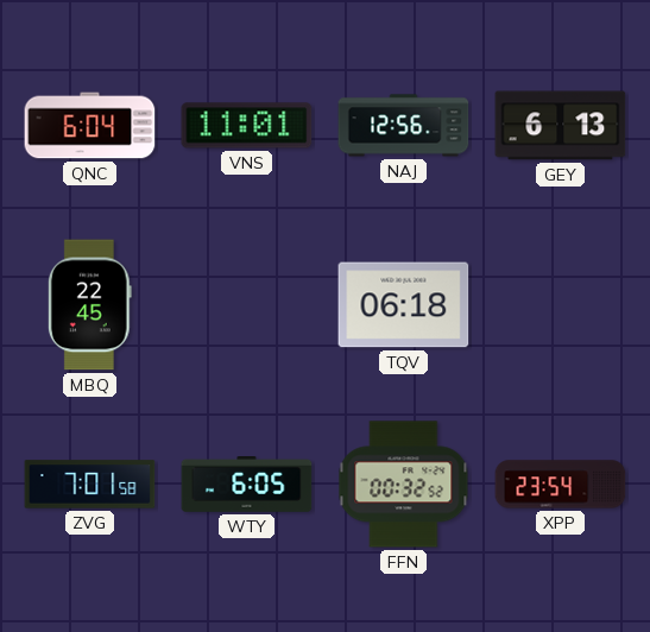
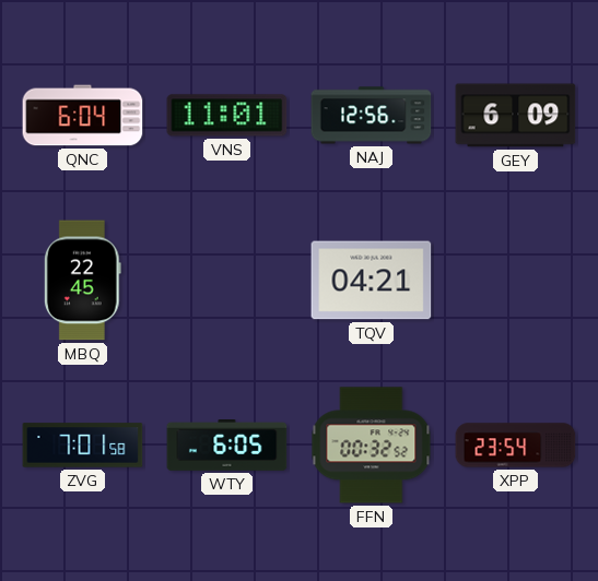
GEY: 6:13 -> 6:09 (516, 116)
TQV: 06:18 -> 04:21 (372, 281)
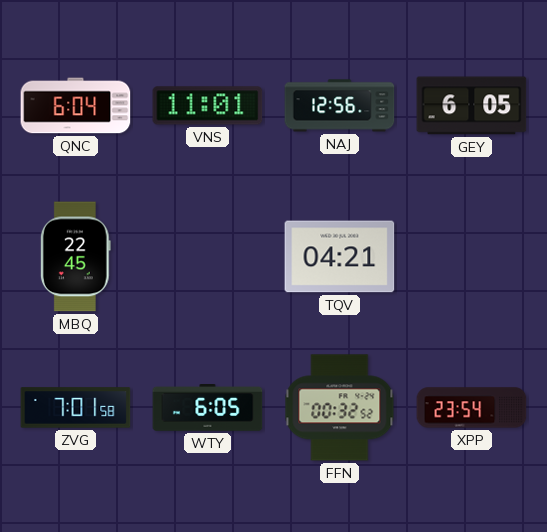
GEY: 6:09 -> 6:05 (472, 106)
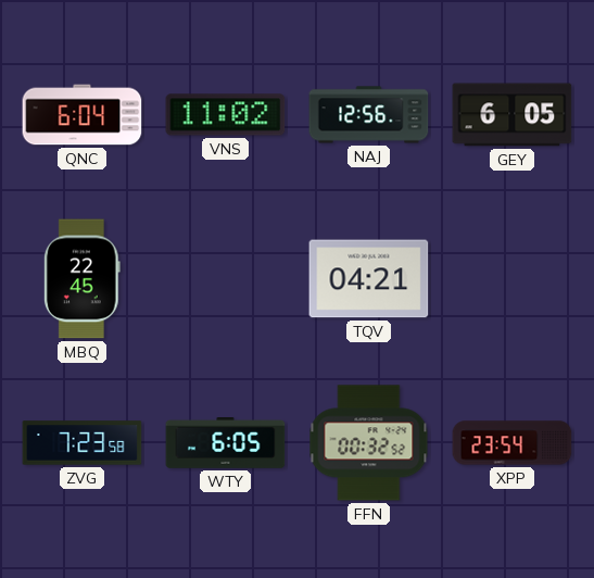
VNS: 11:01 -> 11:02 (226, 115)
ZVG: 7:01 -> 7:23 (83, 443)
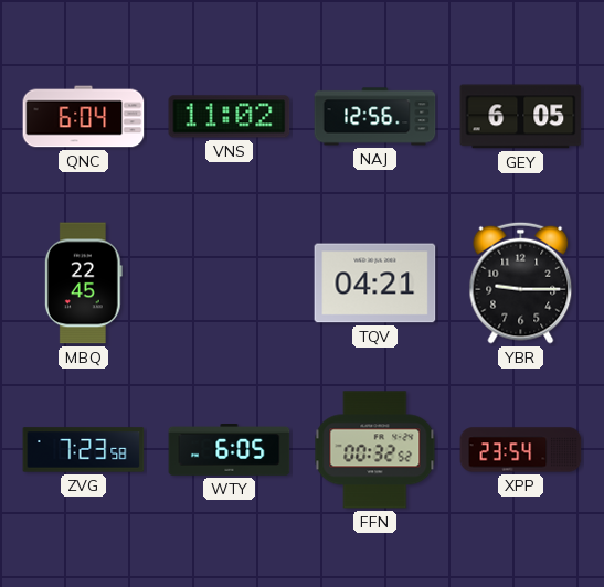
YBR: none -> 9:15 (521, 282)
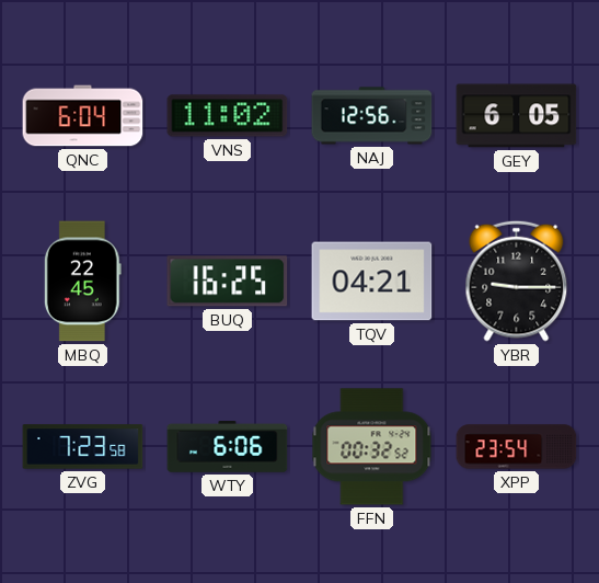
BUQ: none -> 16:25 (228, 282)
WTY: 6:05 -> 6:06 (228, 447)
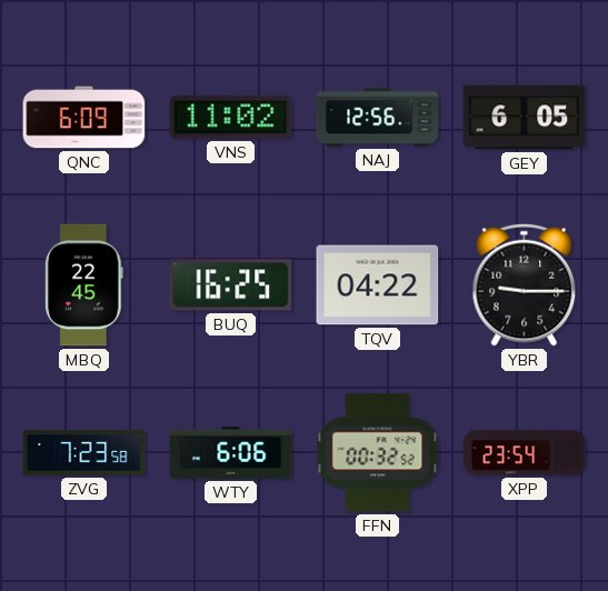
QNC: 6:04 -> 6:09 (84, 118)
TQV: 04:21 -> 04:22 (378, 286)
